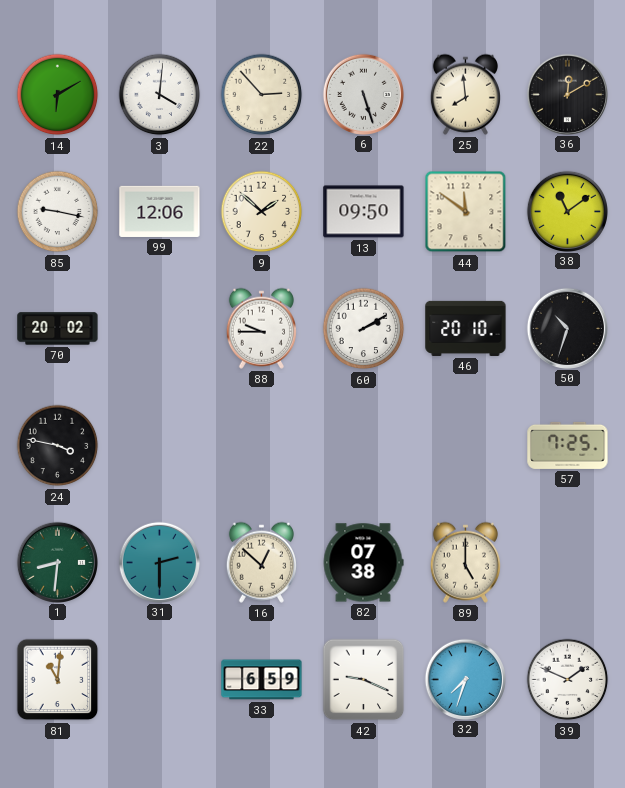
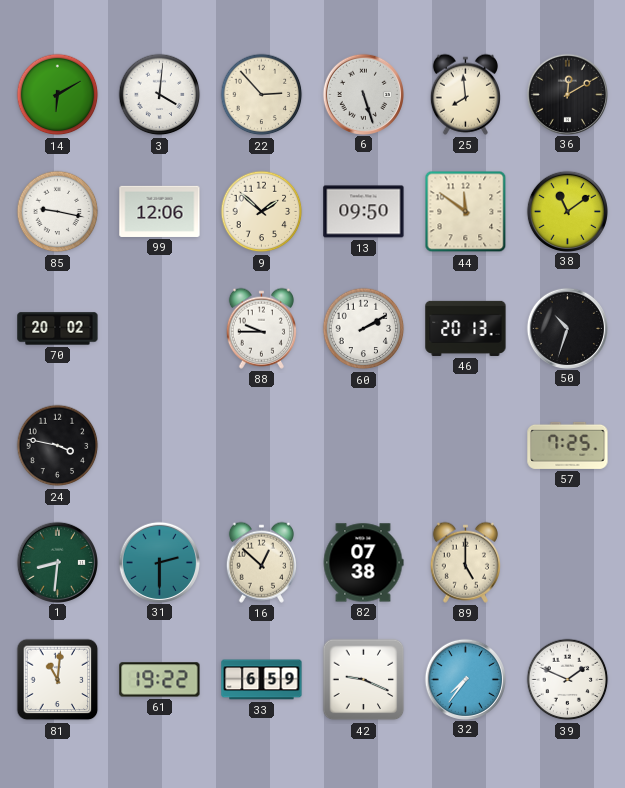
46: 20:10 -> 20:13 (466, 328)
61: none -> 19:22 (160, 680)
32: 7:33 -> 7:36 (465, 679)
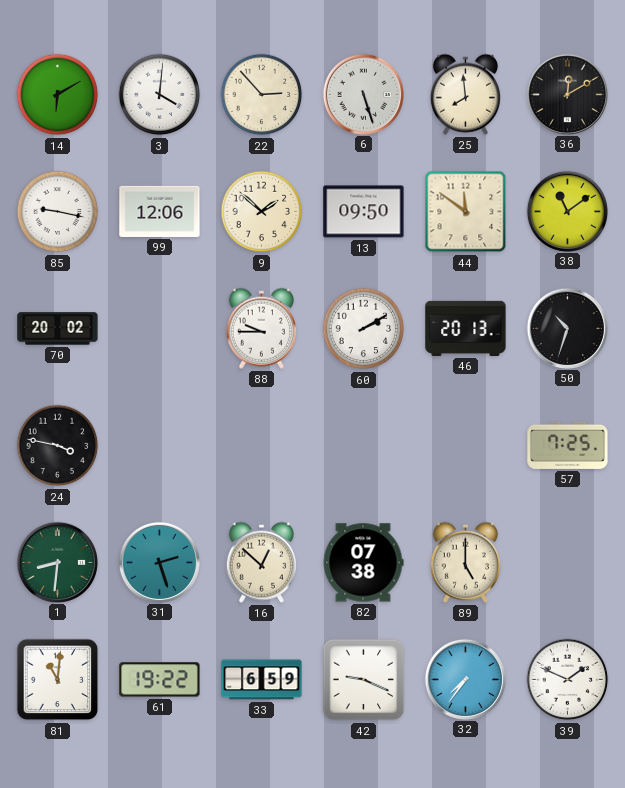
31: 2:30 -> 2:27 (159, 562)
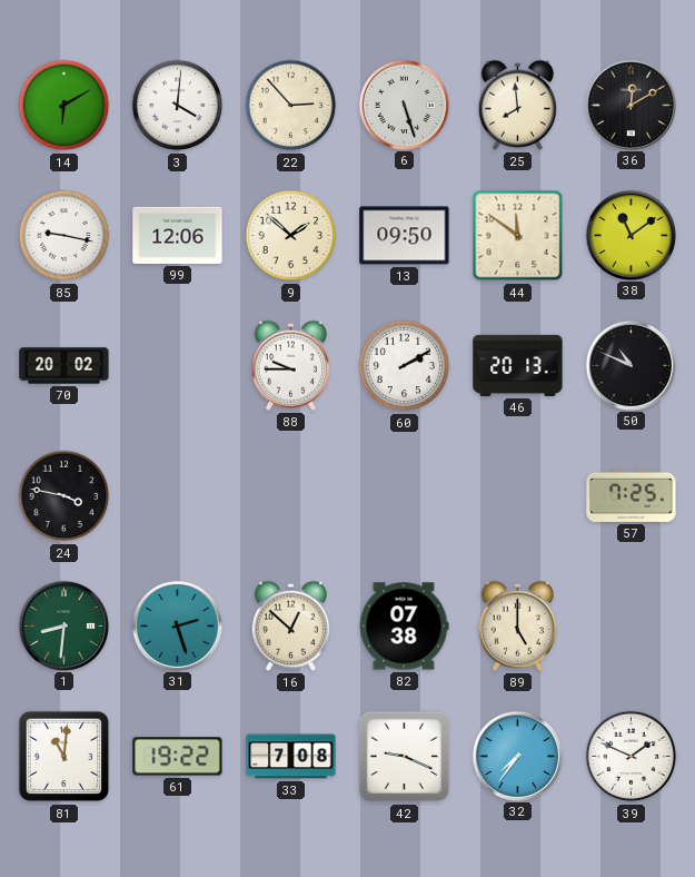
50: 10:33 -> 10:49 (631, 365)
33: 6:59 -> 7:08 (291, 757)
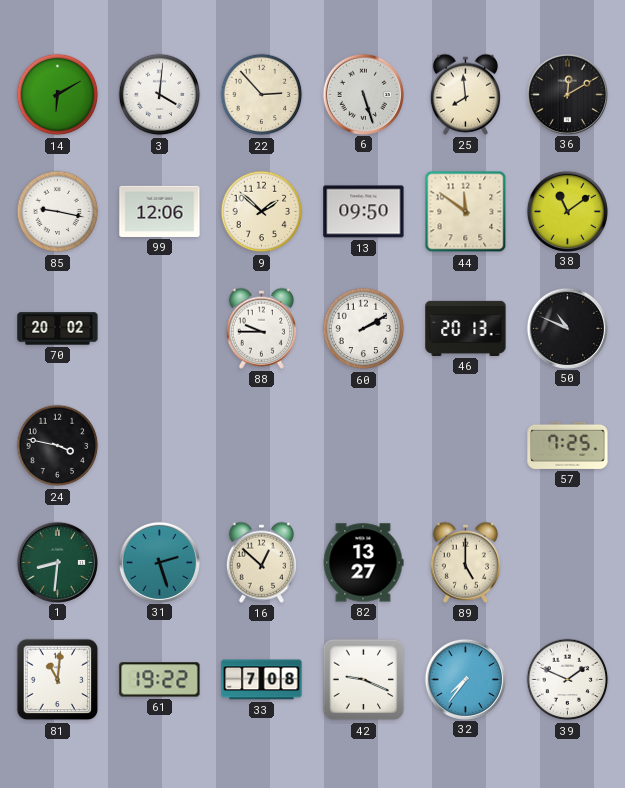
82: 07:38 -> 13:27 (363, 563)
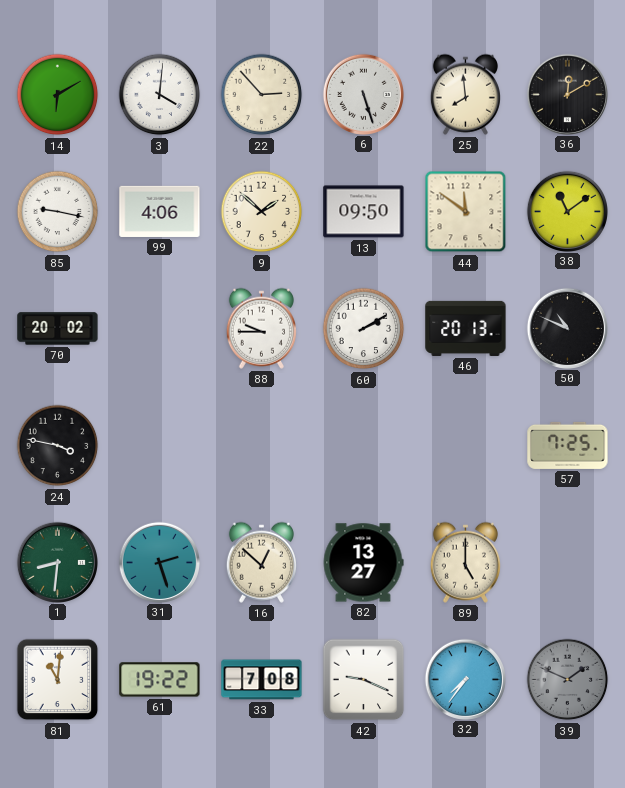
99: 12:06 -> 4:06 (160, 211)
39 dial: white -> grey (568, 680)
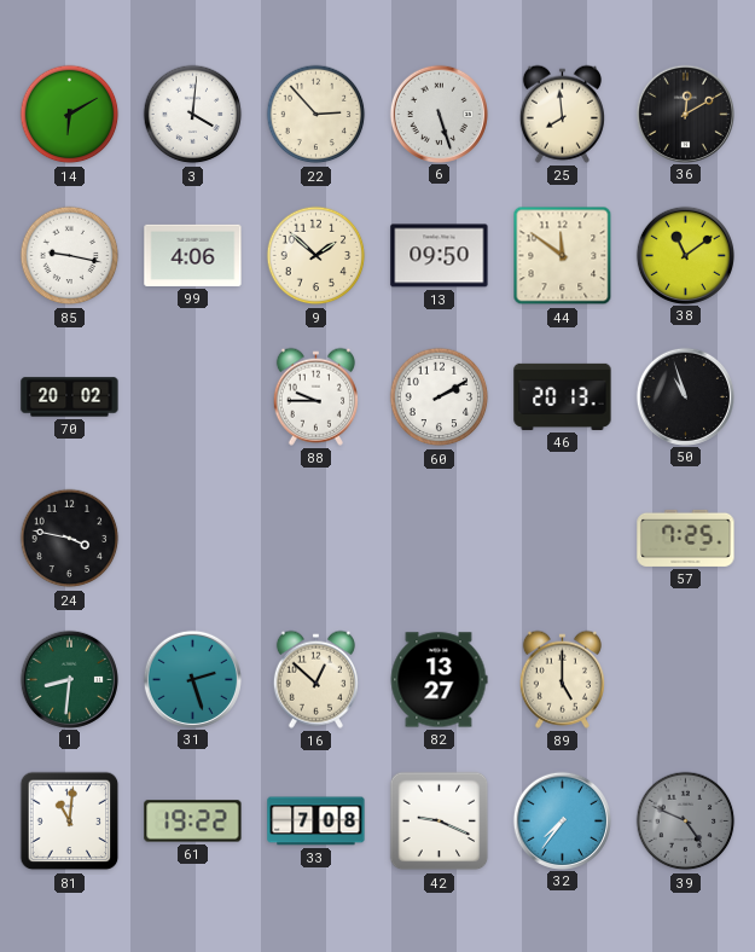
50: 10:49 -> 10:57 (685, 396)
39: 1:49 -> 4:49 (686, 822)
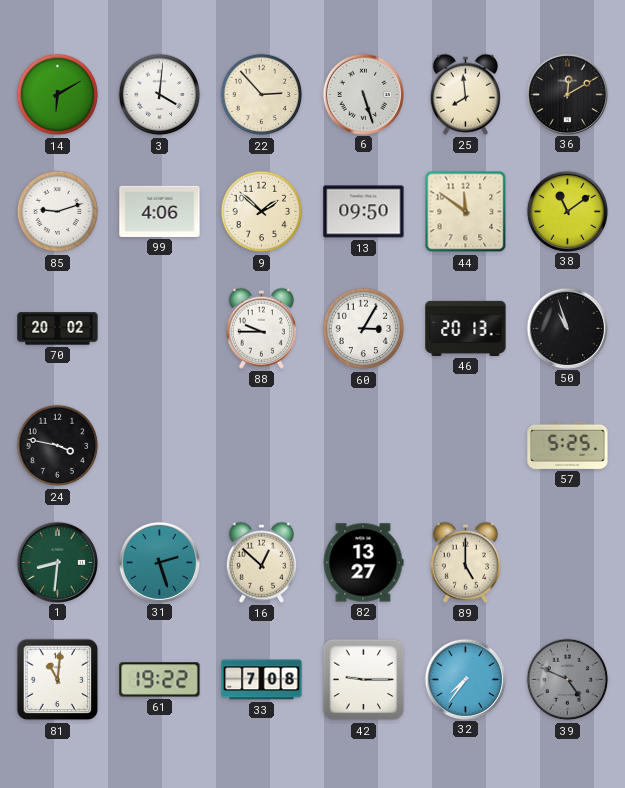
85: 9:17 -> 9:12 (58, 212)
60: 2:10 -> 3:05 (364, 329)
57: 7:25 -> 5:25 (568, 445)
42: 9:19 -> 9:15 (364, 680)
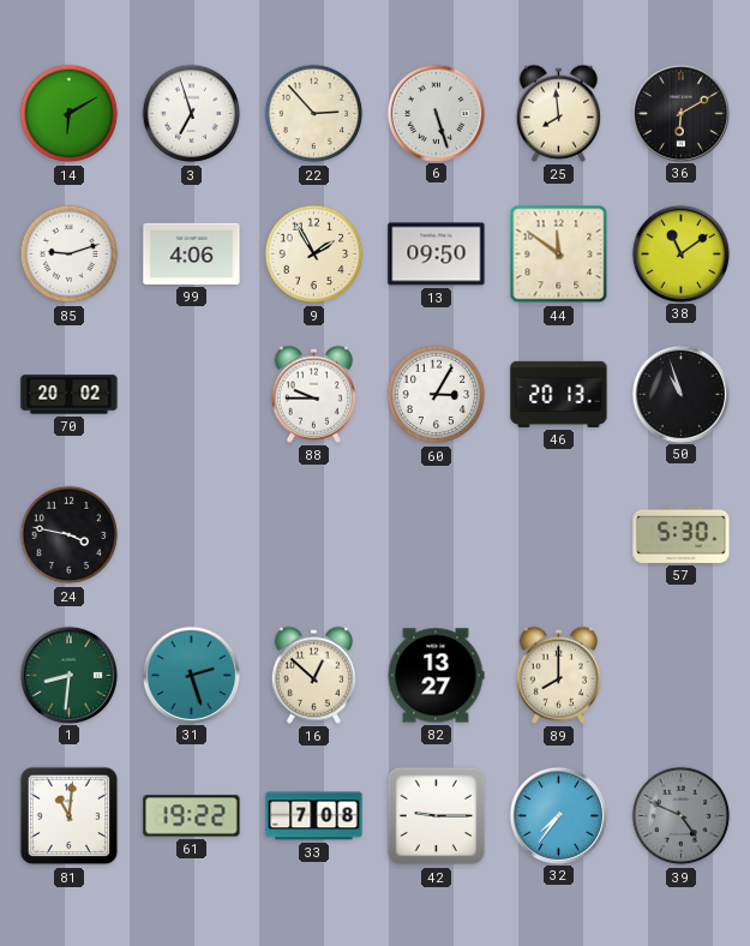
3: 4:01 -> 6:57 (192, 114)
36: 12:10 -> 6:10 (680, 113)
9: 1:52 -> 1:55 (314, 255)
57: 5:25 -> 5:30 (682, 534)
89: 5:00 -> 8:00 (558, 675)
